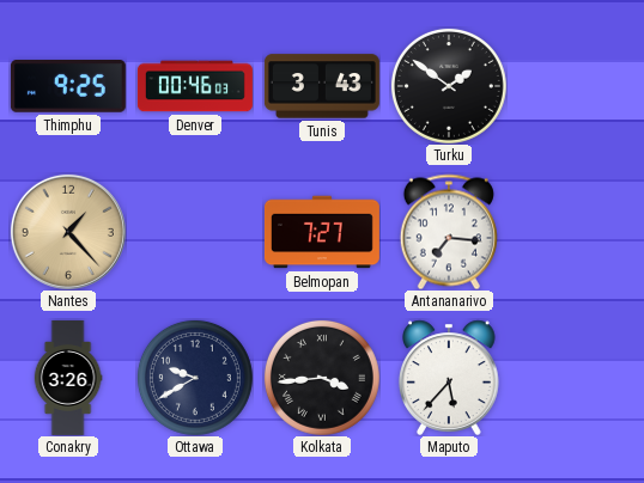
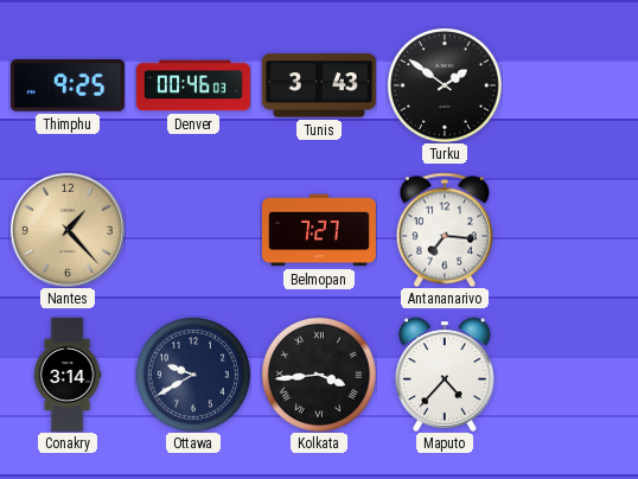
Conakry: 3:26 -> 3:14 (68, 375)
Maputo: 5:37 -> 4:37 (446, 375)
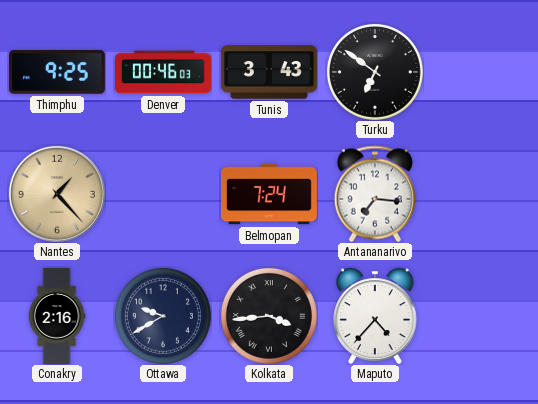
Turku: 1:51 -> 6:51 (375, 72)
Belmopan: 7:27 -> 7:24 (269, 194)
Conakry: 3:14 -> 2:16 (57, 316)
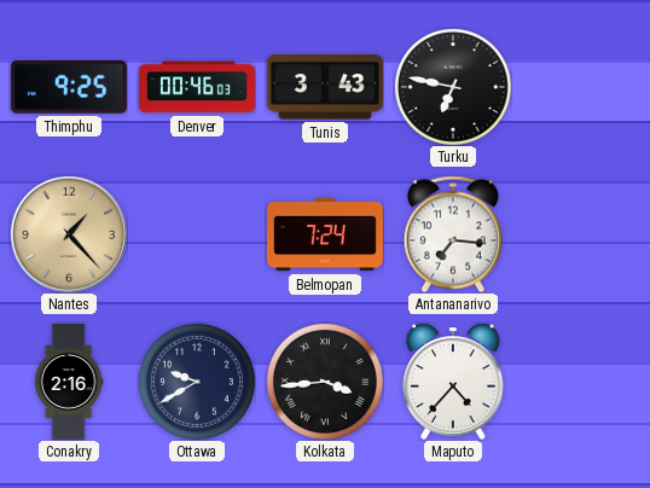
Turku: 6:51 -> 6:47 (453, 87)
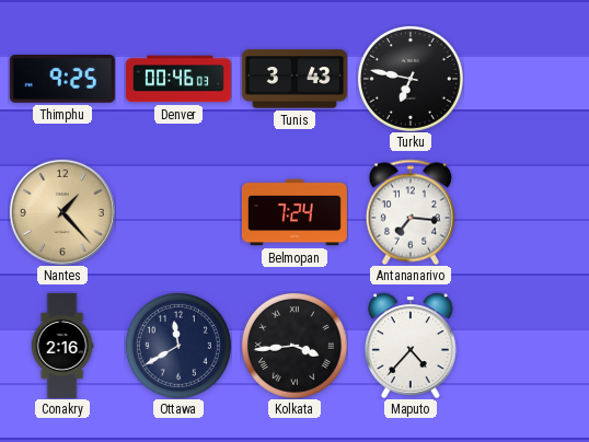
Ottawa: 9:40 -> 11:40 (178, 346)
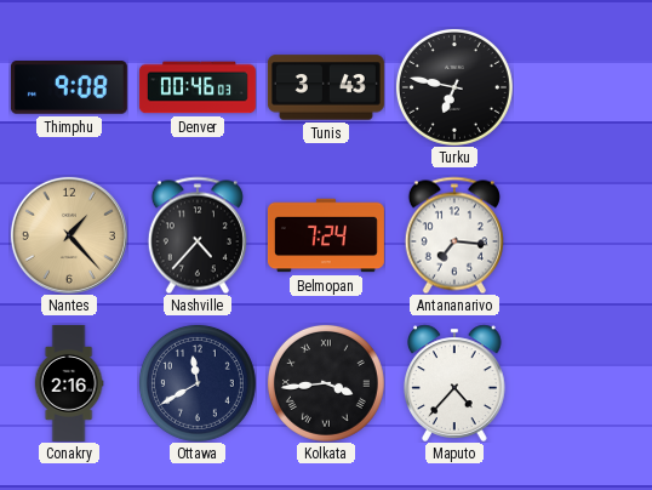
Thimphu: 9:25 -> 9:08 (69, 87)
Nashville: none -> 4:37 (198, 235)
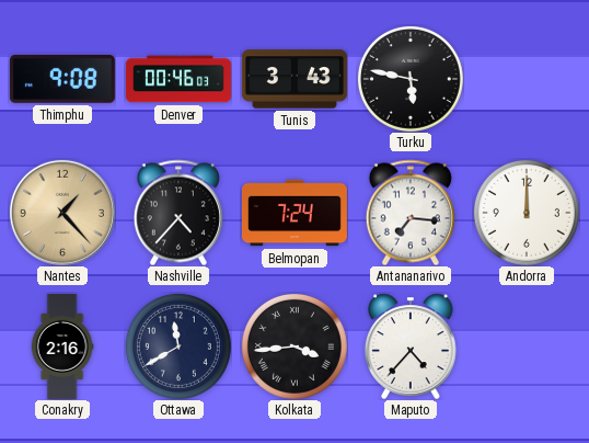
Turku: 6:47 -> 5:47 (411, 79)
Andorra: none -> 12:00 (527, 213)
